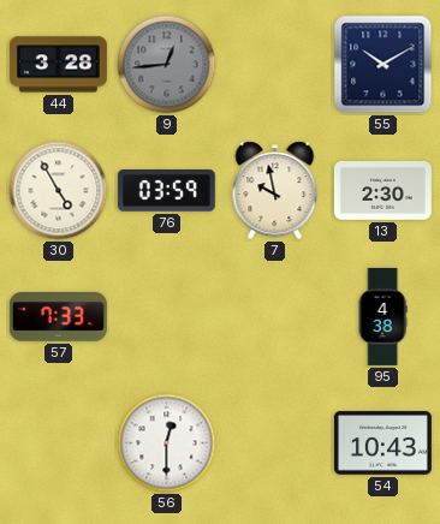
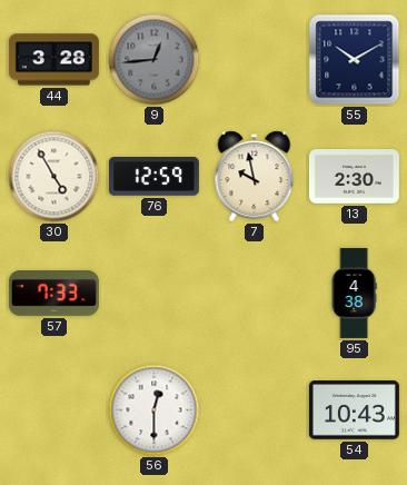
76: 03:59 -> 12:59 (153, 177)
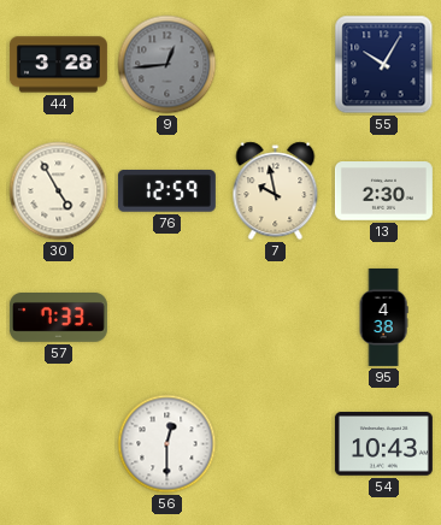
55: 10:10 -> 10:05 (384, 65)
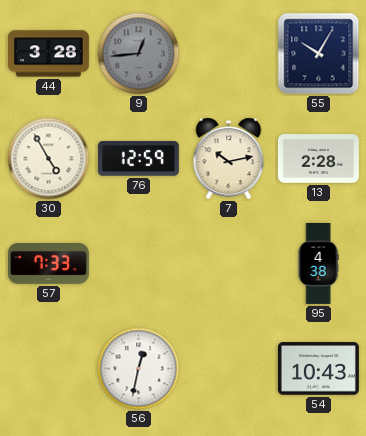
7: 9:58 -> 10:13 (229, 159)
13: 2:30 -> 2:28 (318, 159)
56: 12:30 -> 12:32 (139, 369)
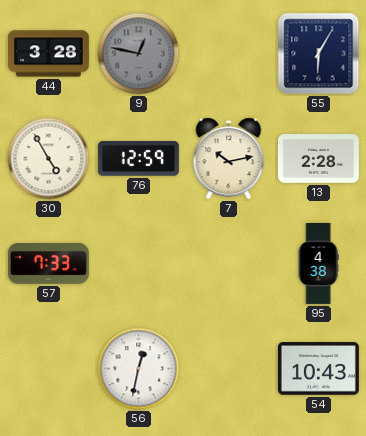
9: 12:44 -> 12:47 (139, 54)
55: 10:05 -> 6:05 (319, 54)
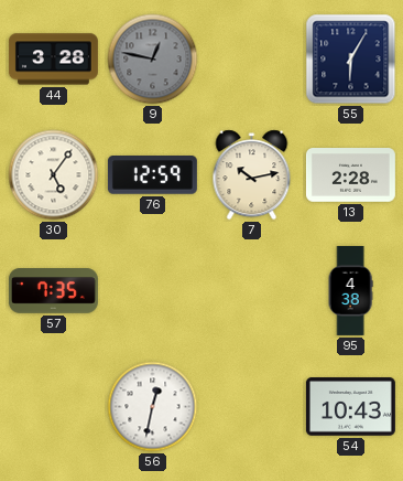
30: 4:55 -> 5:06 (54, 175)
57: 7:33 -> 7:35 (53, 291)
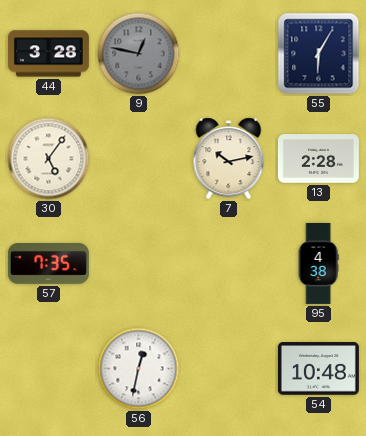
76: 12:59 -> none (152, 175)
54: 10:43 -> 10:48 (318, 369)
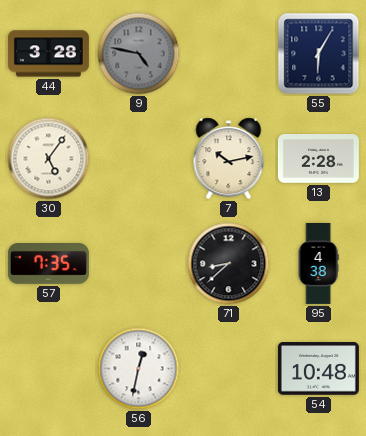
9: 12:47 -> 4:47 (139, 54)
71: none -> 8:38 (229, 264)
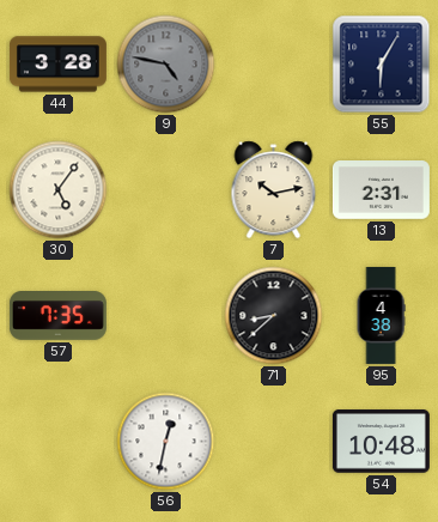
13: 2:28 -> 2:31 (381, 190)
